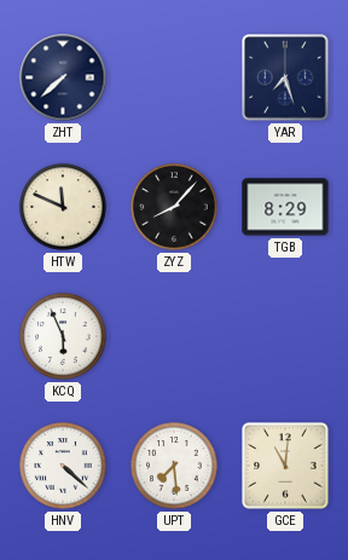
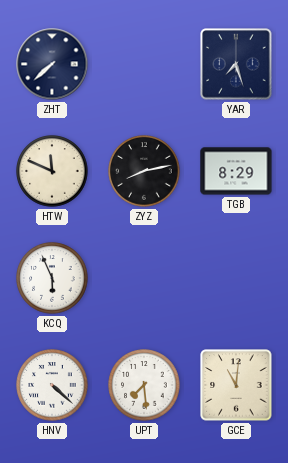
ZYZ: 8:07 -> 8:13 (144, 171)
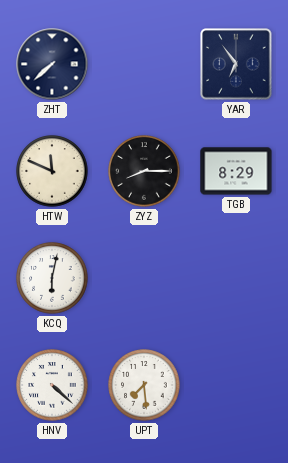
YAR: 7:27 -> 6:54 (236, 64)
ZYZ: 8:13 -> 8:15 (144, 171)
KCQ: 5:56 -> 6:02 (52, 278)
GCE: 11:01 -> none (236, 385)
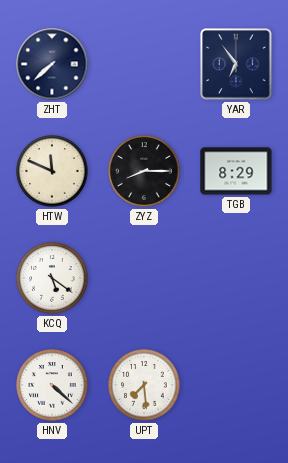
KCQ: 6:02 -> 5:21 (52, 278)
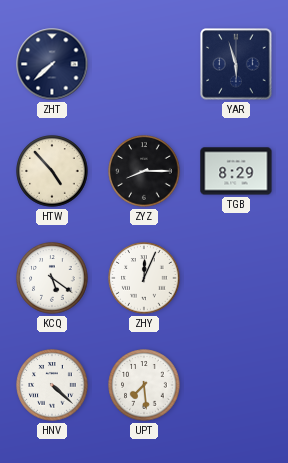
YAR: 6:54 -> 5:57 (236, 64)
HTW: 11:49 -> 4:53 (52, 171)
ZHY: none -> 12:04 (144, 278)
